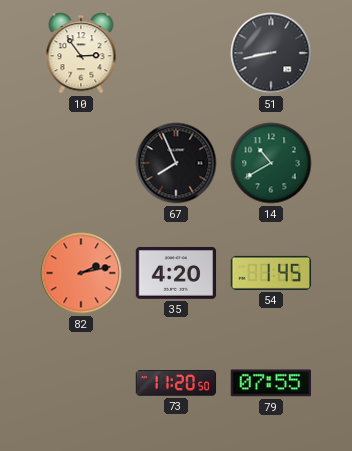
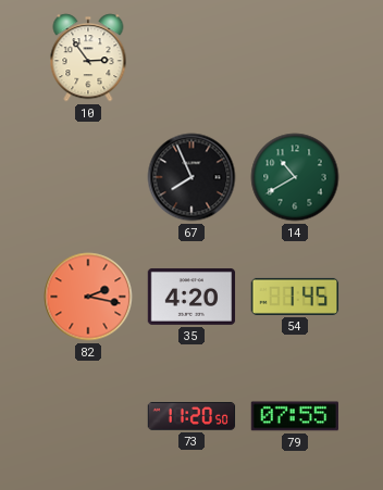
51: 8:43 -> none (271, 53)
82: 2:13 -> 2:17 (88, 297)
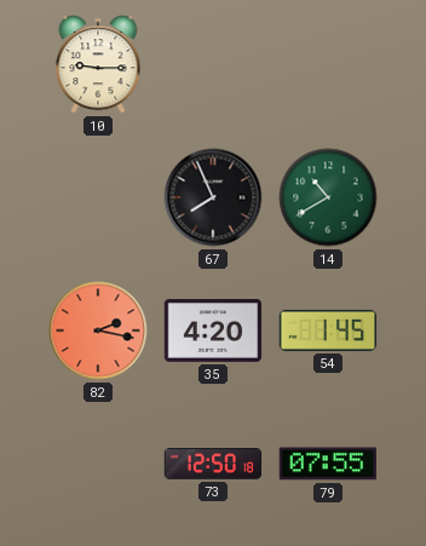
10: 2:54 -> 9:15 (98, 64)
73: 11:20 -> 12:50 (213, 464)
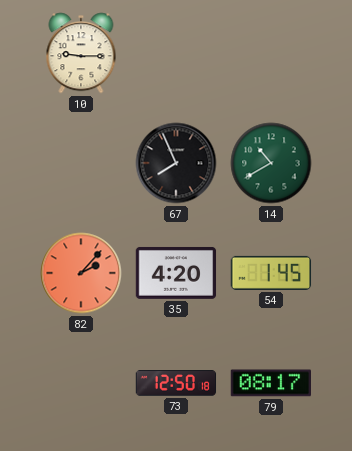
82: 2:17 -> 2:07 (81, 273)
79: 07:55 -> 08:17 (271, 383)
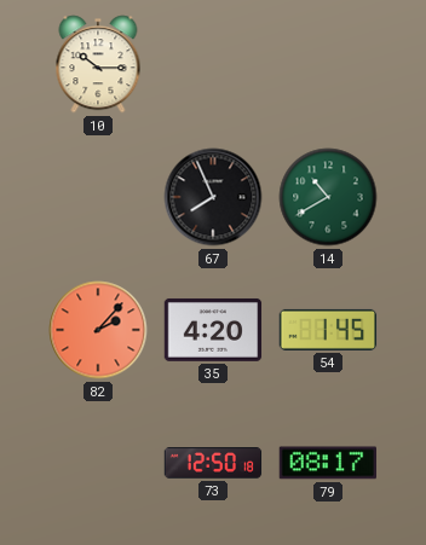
10: 9:15 -> 10:15 (98, 64)
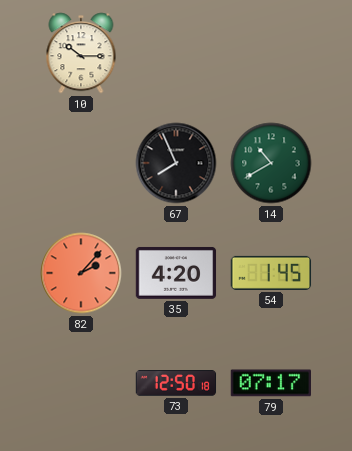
79: 08:17 -> 07:17 (271, 383)
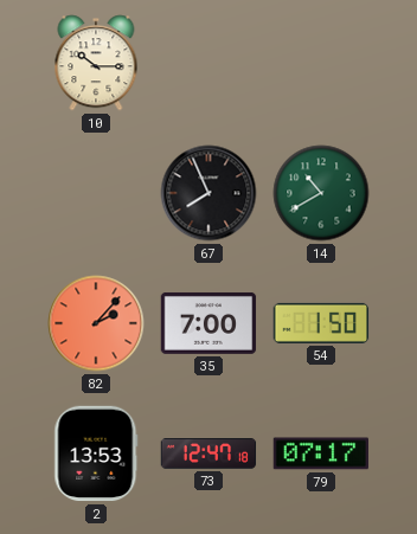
35: 4:20 -> 7:00 (208, 323)
54: 1:45 -> 1:50 (321, 323)
2: none -> 13:53 (96, 453)
73: 12:50 -> 12:47 (208, 453)
